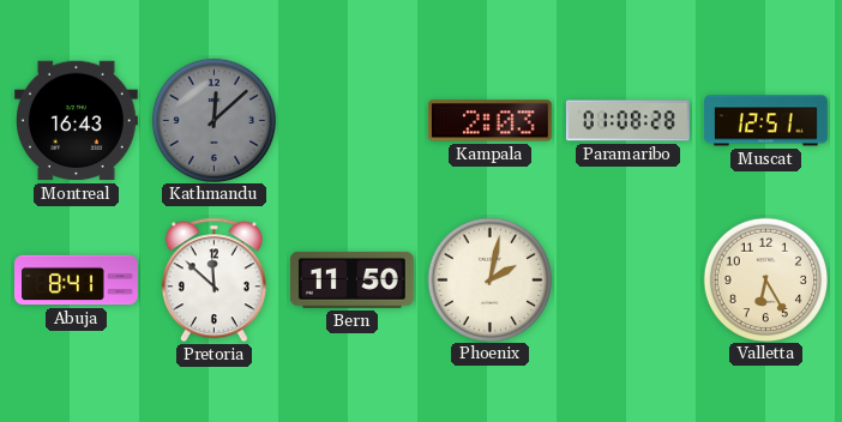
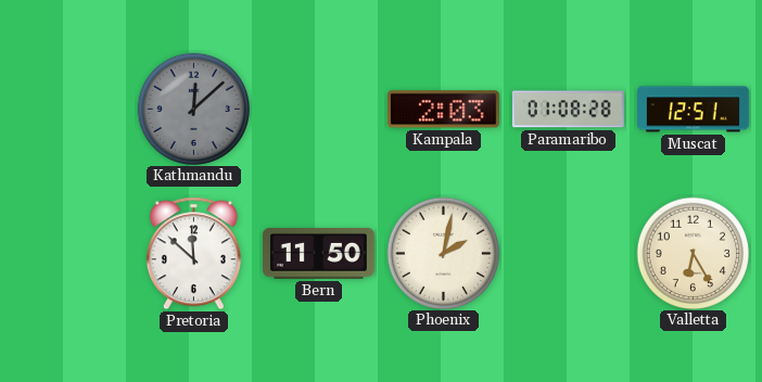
Montreal: 16:43 -> none (76, 121)
Abuja: 8:41 -> none (77, 281)
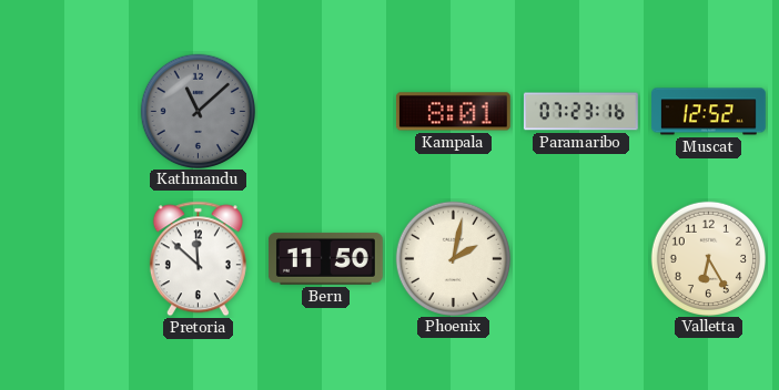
Kathmandu: 12:08 -> 11:08 (198, 111)
Kampala: 2:03 -> 8:01 (453, 112)
Paramaribo: 01:08 -> 07:23 (580, 112)
Muscat: 12:51 -> 12:52 (709, 112)
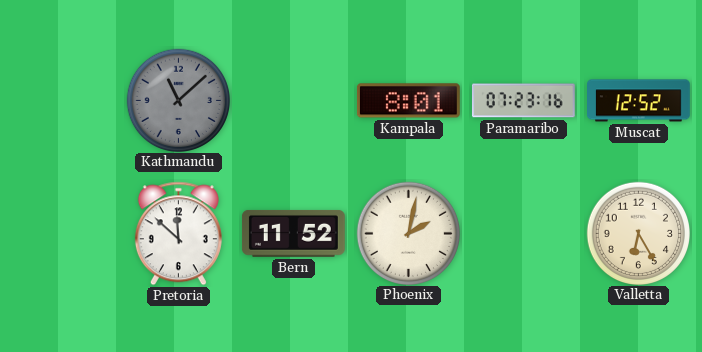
Bern: 11:50 -> 11:52 (293, 233)
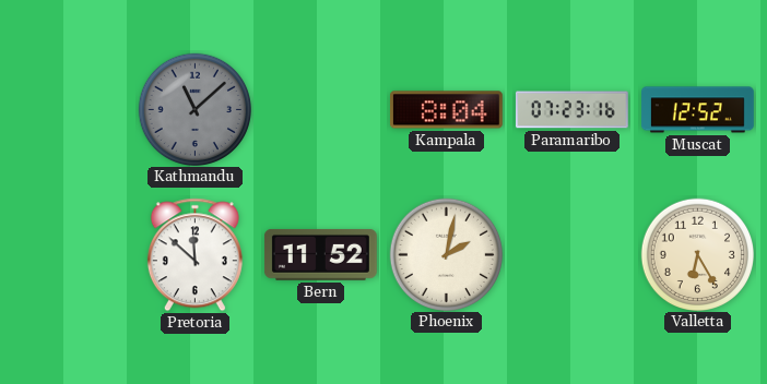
Kampala: 8:01 -> 8:04 (446, 110)
